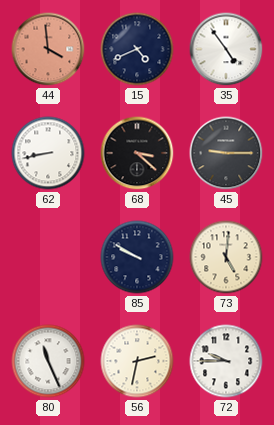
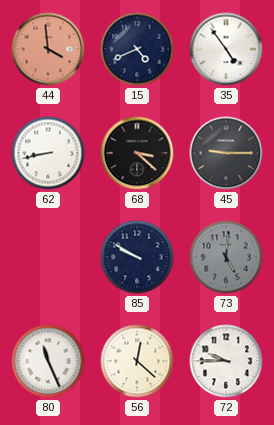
73 dial: cream -> grey (226, 257)
56: 2:32 -> 12:22 (137, 361)
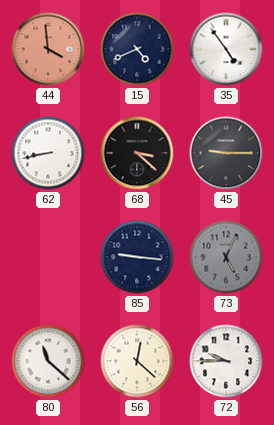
85: 9:50 -> 9:16 (137, 257)
73: 5:01 -> 5:04 (226, 257)
80: 11:26 -> 11:22 (48, 361)
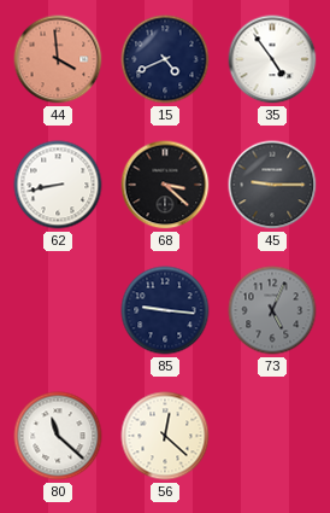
72: 9:45 -> none (226, 361)
